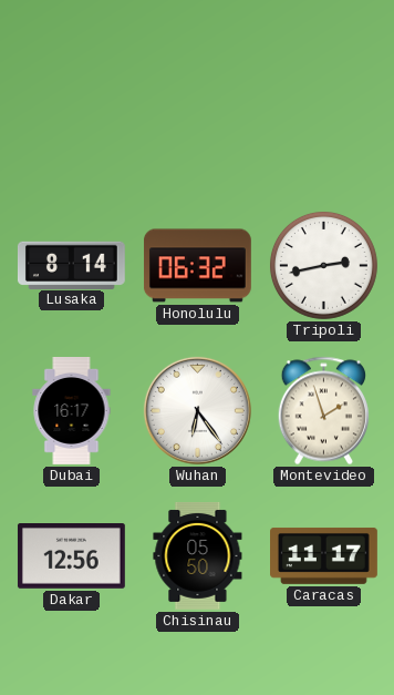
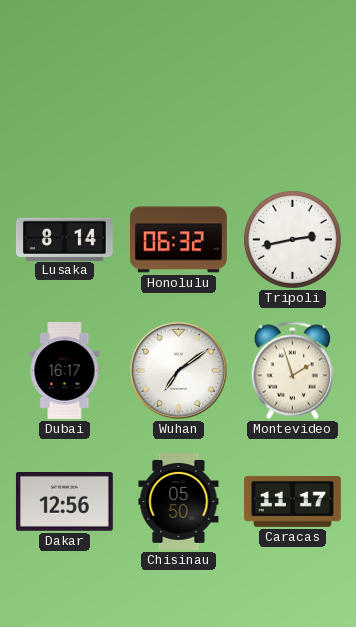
Wuhan: 6:24 -> 7:09 (178, 370)
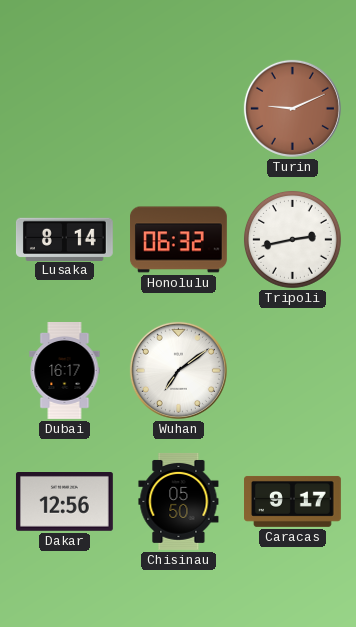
Turin: none -> 9:11 (292, 108)
Montevideo: 1:57 -> none (292, 371)
Caracas: 11:17 -> 9:17 (293, 501)
